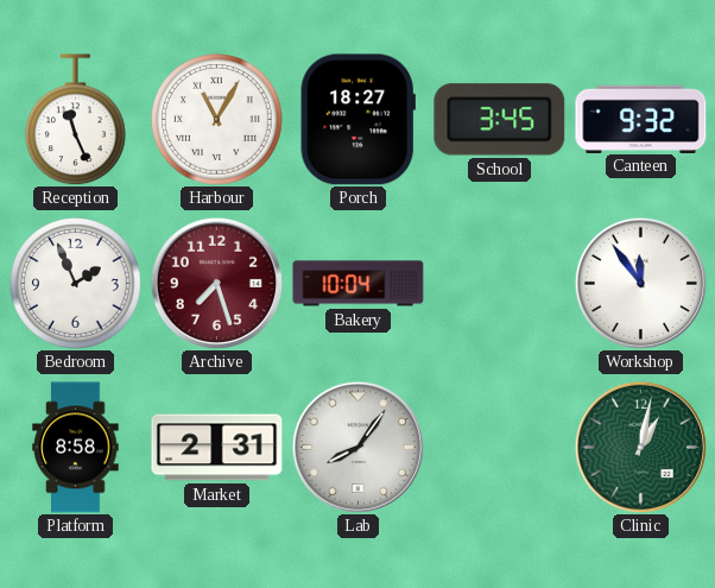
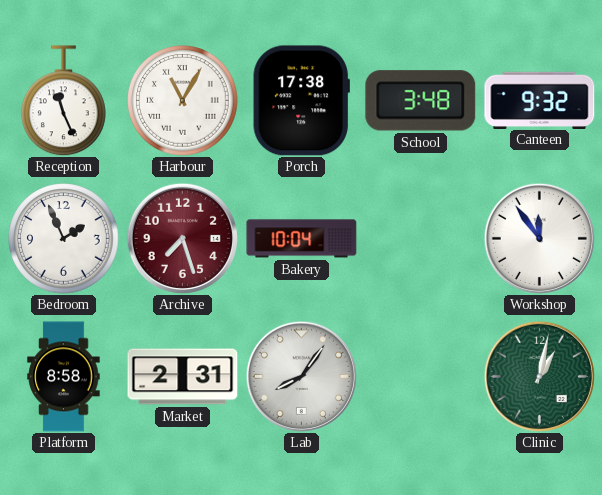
Porch: 18:27 -> 17:38 (301, 101)
School: 3:45 -> 3:48 (421, 101)
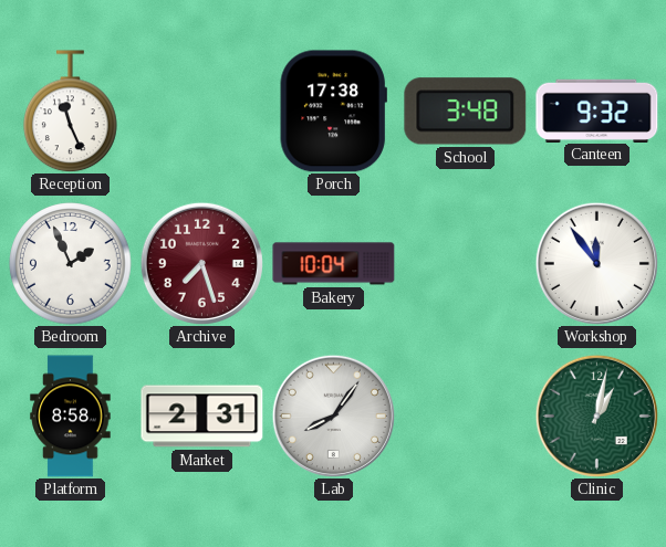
Harbour: 11:05 -> none (183, 101)
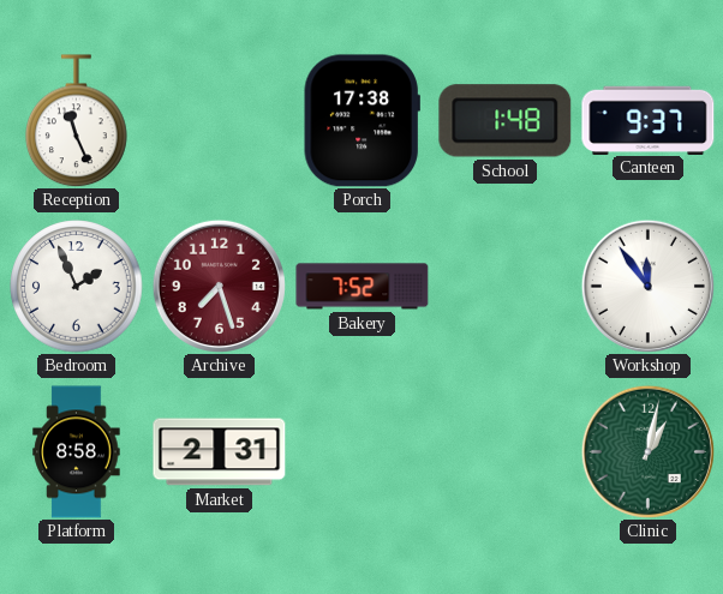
School: 3:48 -> 1:48 (506, 121)
Canteen: 9:32 -> 9:37 (649, 120)
Bakery: 10:04 -> 7:52 (363, 287)
Lab: 8:06 -> none (333, 415)
